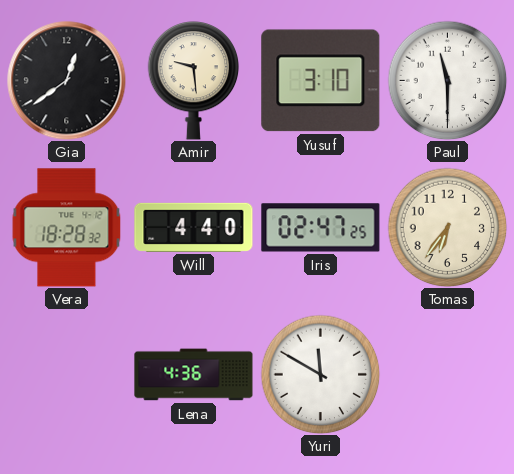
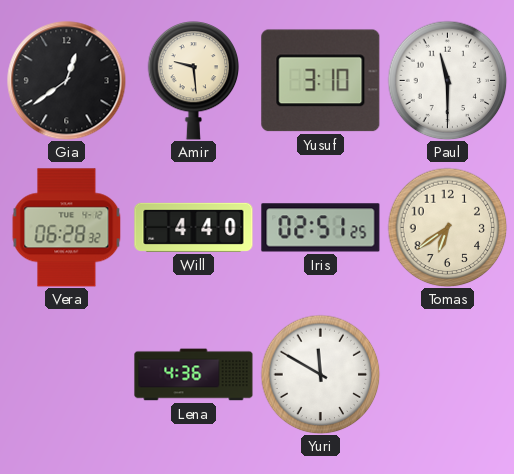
Vera: 18:28 -> 06:28 (67, 228)
Iris: 02:47 -> 02:51 (321, 228)
Tomas: 6:36 -> 6:39 (447, 227)
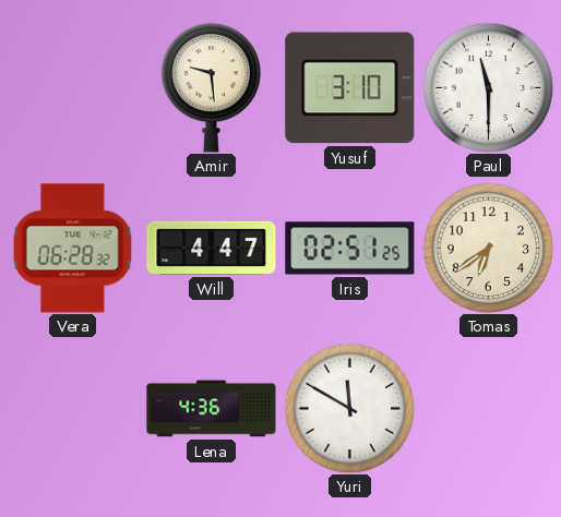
Gia: 12:39 -> none (67, 81)
Will: 4:40 -> 4:47 (212, 248)
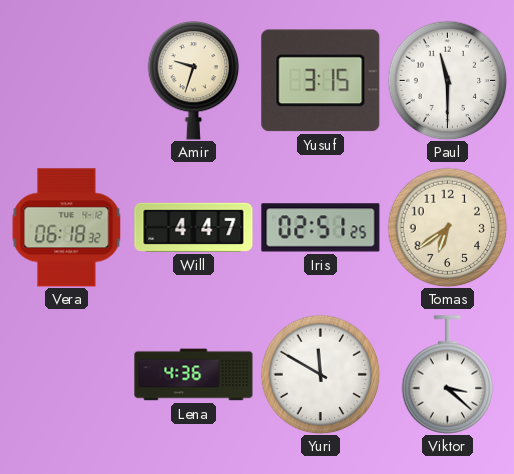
Amir: 9:29 -> 9:33 (194, 81)
Yusuf: 3:10 -> 3:15 (321, 81)
Vera: 06:28 -> 06:18 (67, 228)
Viktor: none -> 3:22 (448, 375)
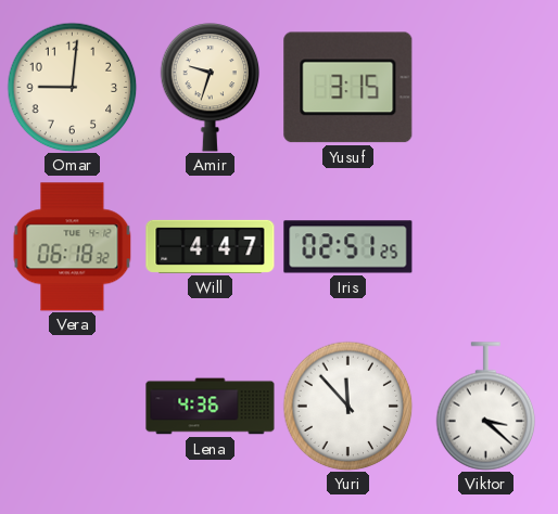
Omar: none -> 9:01 (72, 87)
Paul: 11:30 -> none (447, 80)
Tomas: 6:39 -> none (447, 227)
Yuri: 11:50 -> 11:53 (347, 406)
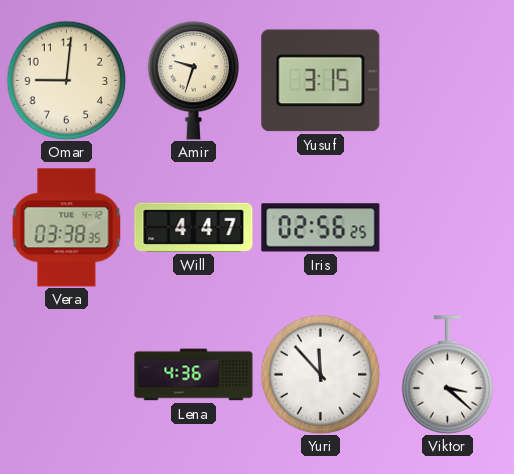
Vera: 06:18 -> 03:38 (67, 228)
Iris: 02:51 -> 02:56 (321, 228)
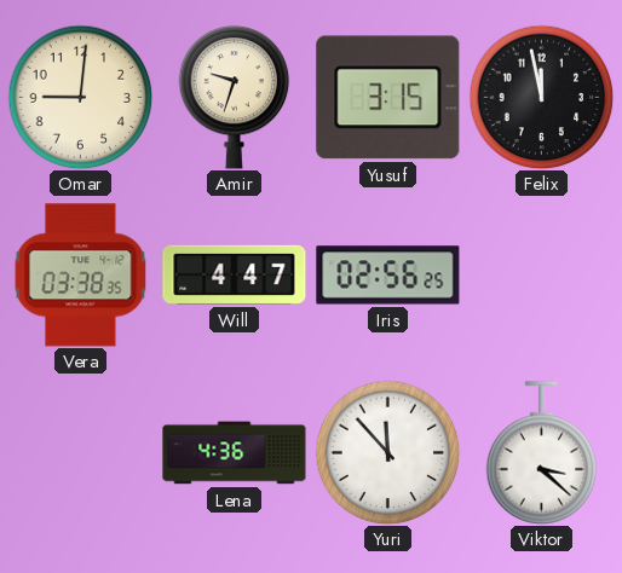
Felix: none -> 11:58 (541, 97)
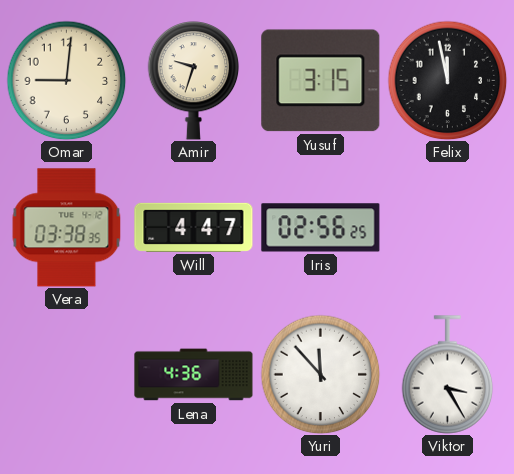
Viktor: 3:22 -> 3:25 (448, 375)
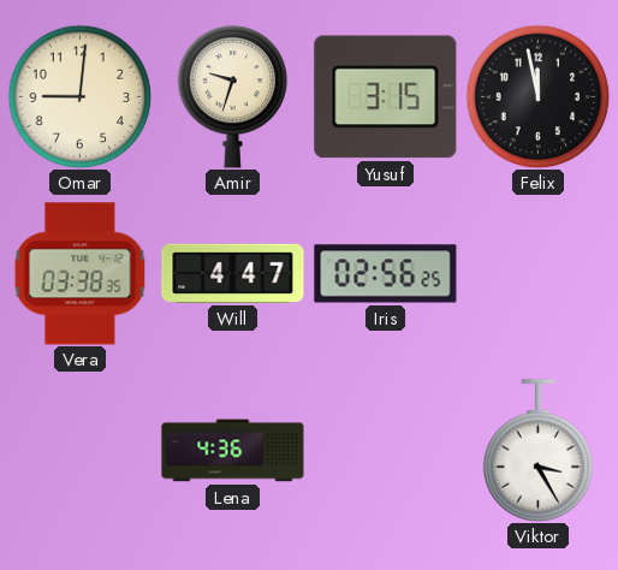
Yuri: 11:53 -> none (320, 374)
